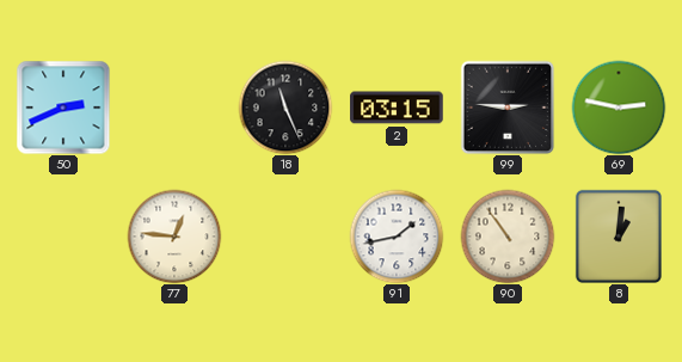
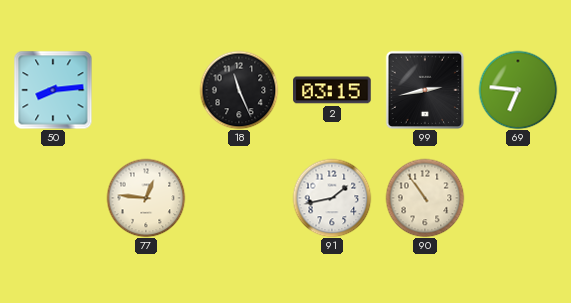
50: 2:41 -> 8:14 (53, 90)
99: 2:46 -> 2:43 (425, 90)
69: 2:47 -> 6:46 (518, 90)
8: 1:01 -> none (619, 237)
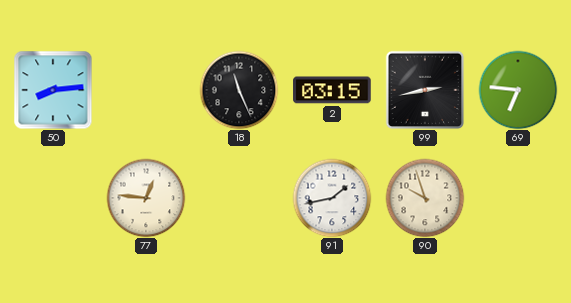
90: 10:54 -> 9:57 (425, 198)
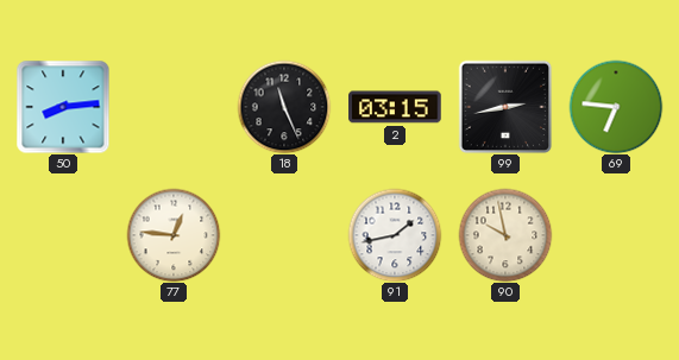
90: 9:57 -> 9:58 (505, 235)
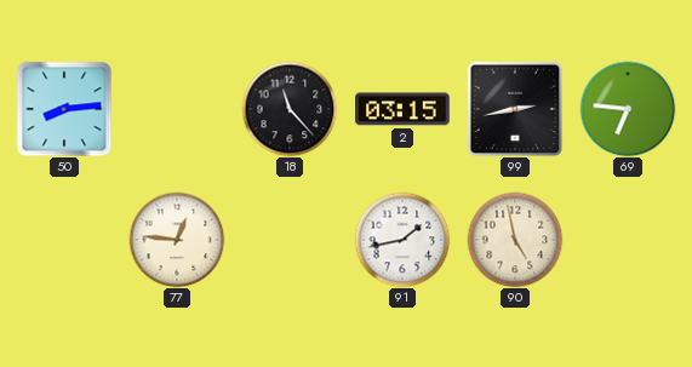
18: 11:26 -> 11:23 (290, 109)
90: 9:58 -> 4:58 (515, 240)
